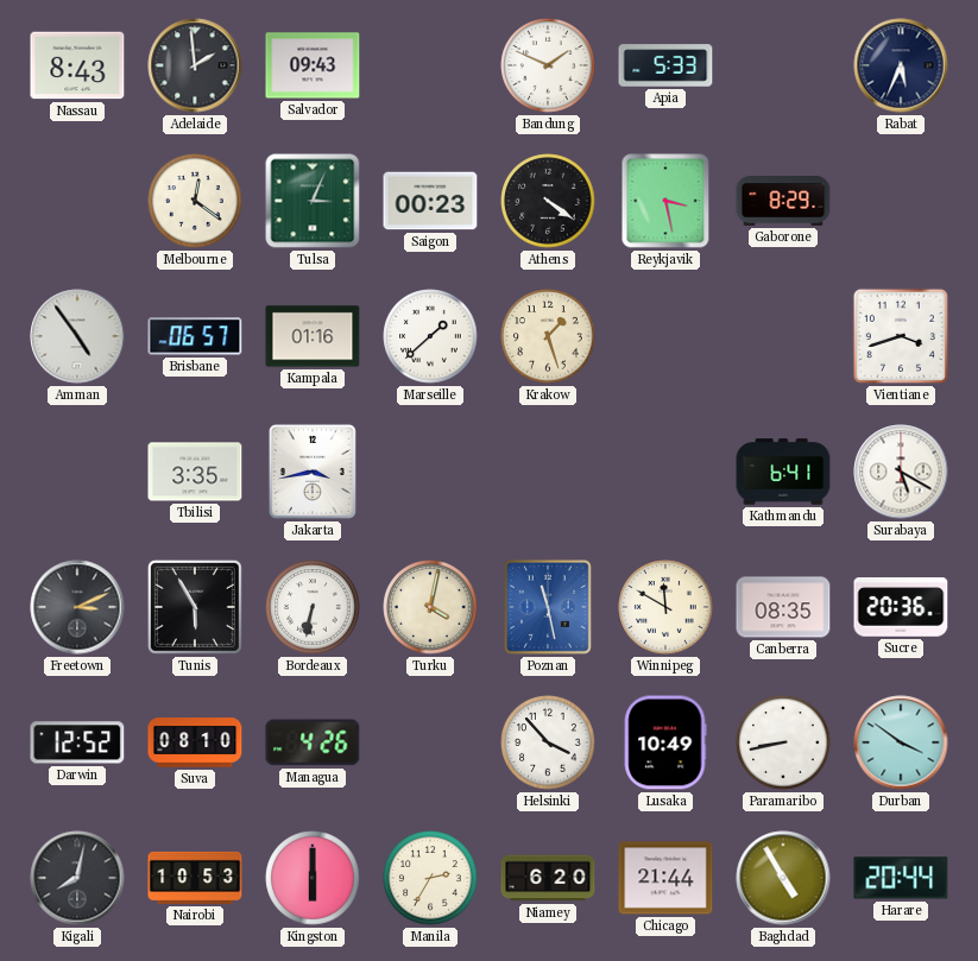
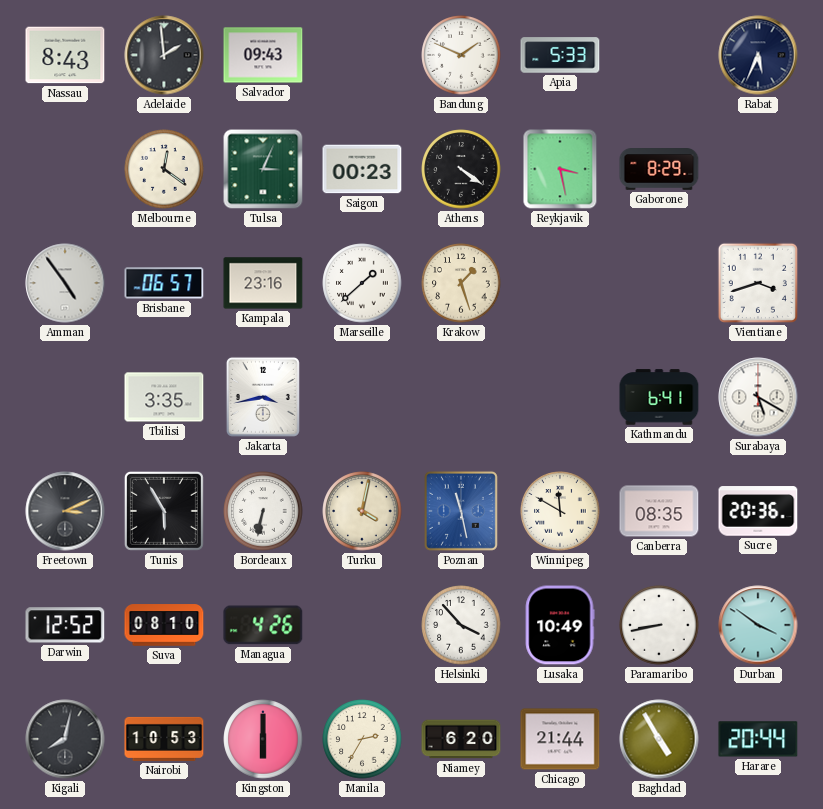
Kampala: 01:16 -> 23:16 (263, 283)
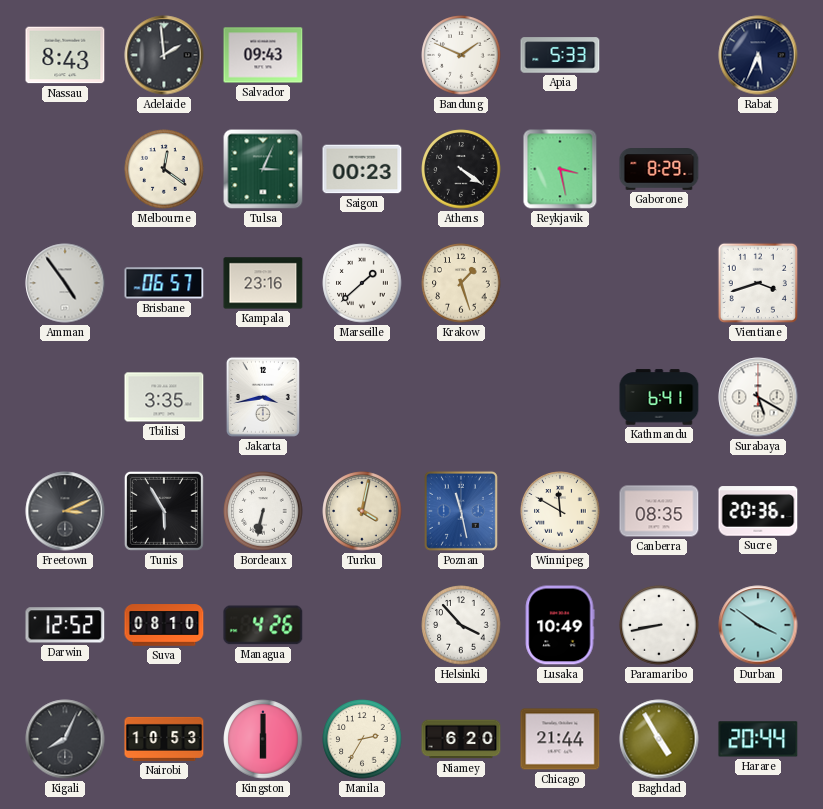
Kigali: 8:02 -> 8:04 (65, 739)
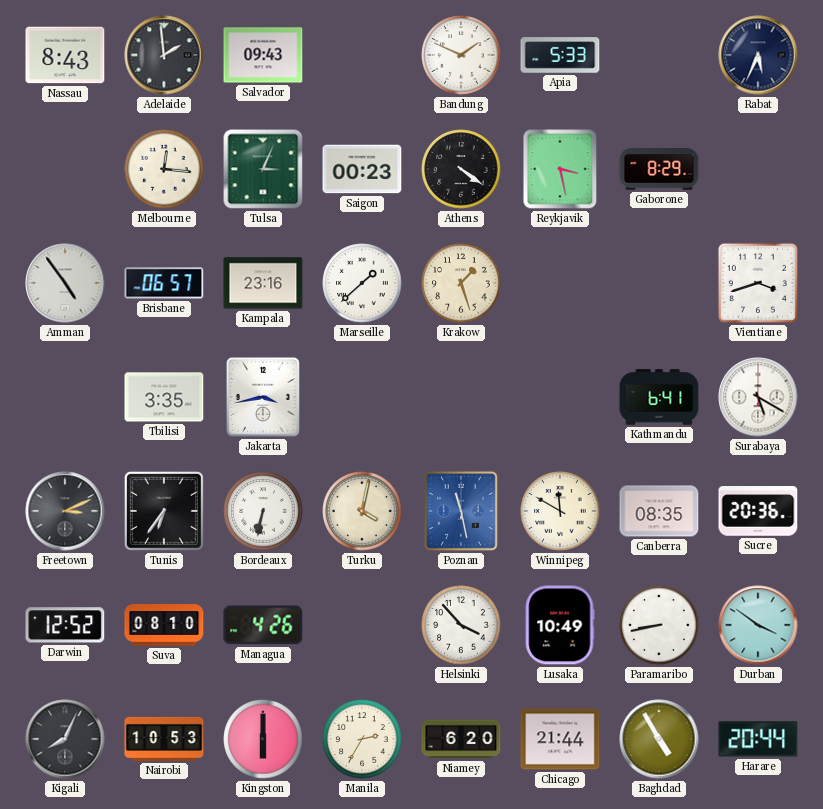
Melbourne: 12:21 -> 12:16 (164, 169)
Tunis: 5:55 -> 6:36 (164, 511)
